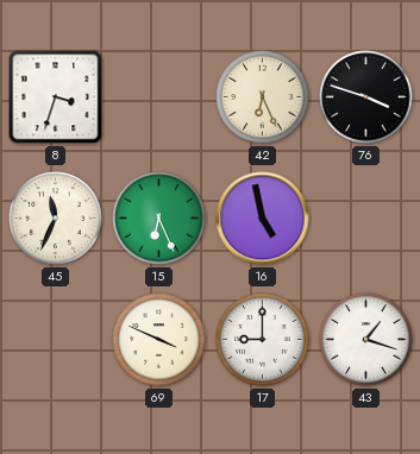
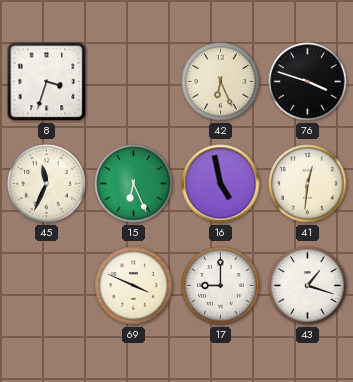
41: none -> 12:31 (308, 184)
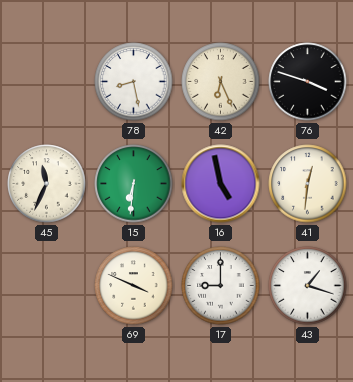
8: 3:33 -> none (47, 82)
78: none -> 8:28 (134, 82)
15: 6:26 -> 6:31 (134, 184)
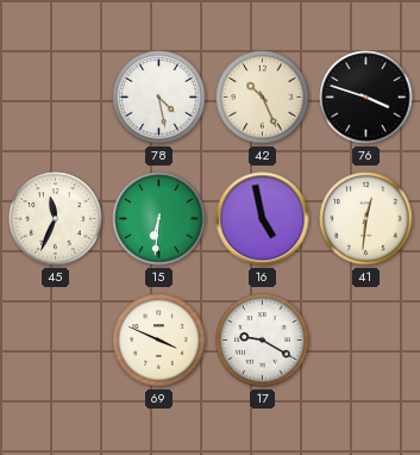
78: 8:28 -> 4:28 (159, 98)
42: 6:26 -> 10:26 (263, 98)
17: 9:00 -> 9:20 (263, 341)
43: 1:18 -> none (308, 286)
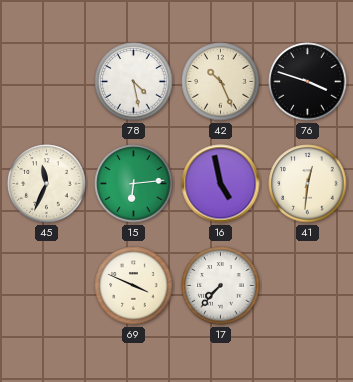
15: 6:31 -> 6:14 (134, 184)
17: 9:20 -> 7:37 (221, 286)
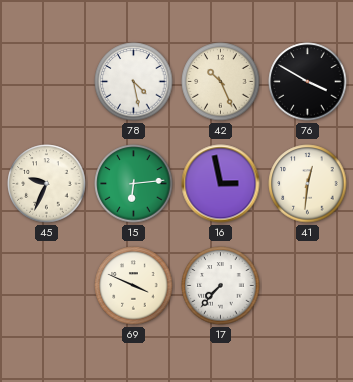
76: 3:48 -> 3:50 (308, 82)
45: 11:34 -> 9:34 (47, 184)
16: 4:58 -> 2:58 (221, 184)
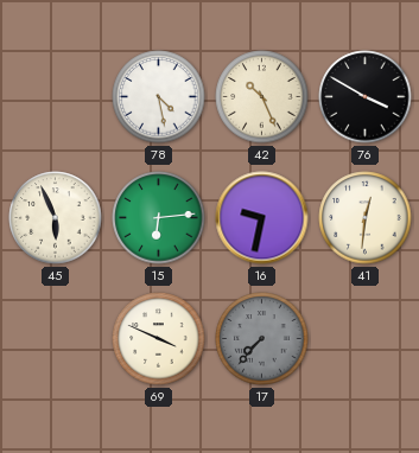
45: 9:34 -> 5:56 (56, 218)
16: 2:58 -> 9:32 (262, 218)
17 dial: white -> grey (262, 339)
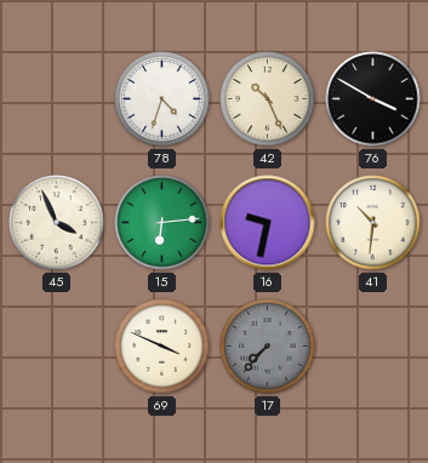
78: 4:28 -> 4:33 (162, 99)
45: 5:56 -> 3:56 (57, 223)
41: 12:31 -> 10:31 (373, 223)
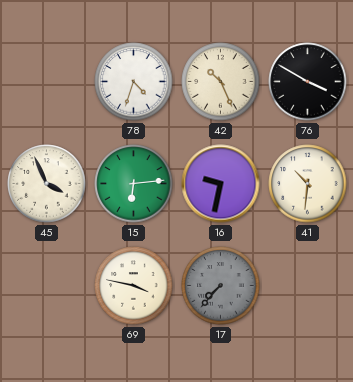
69: 3:49 -> 3:47 (134, 286)
